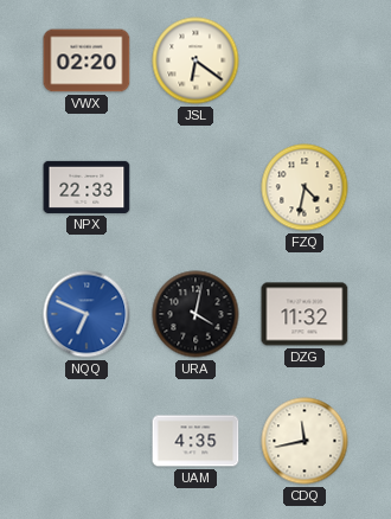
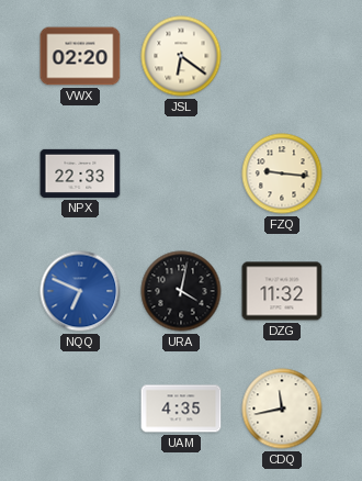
FZQ: 4:32 -> 9:16 (282, 174)
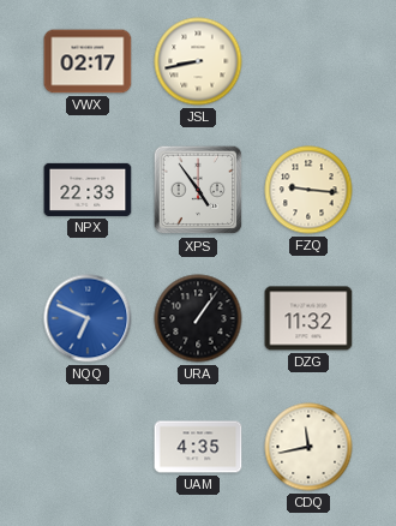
VWX: 02:20 -> 02:17 (88, 61)
JSL: 6:21 -> 8:43 (198, 61)
XPS: none -> 4:54 (198, 190)
URA: 4:02 -> 1:06 (198, 318)
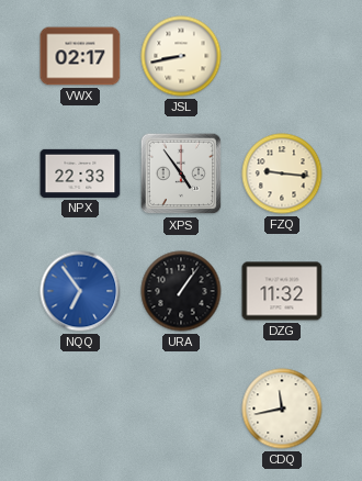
NQQ: 6:49 -> 6:54 (80, 291)
UAM: 4:35 -> none (198, 447)
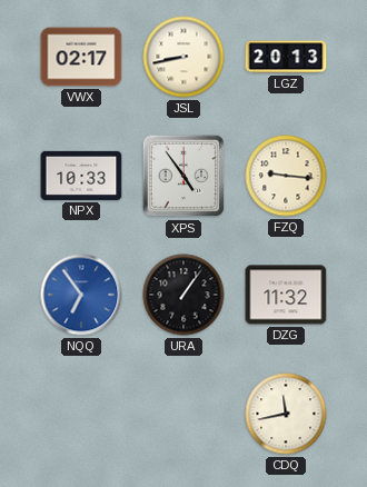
LGZ: none -> 20:13 (286, 57)
NPX: 22:33 -> 10:33 (81, 176)
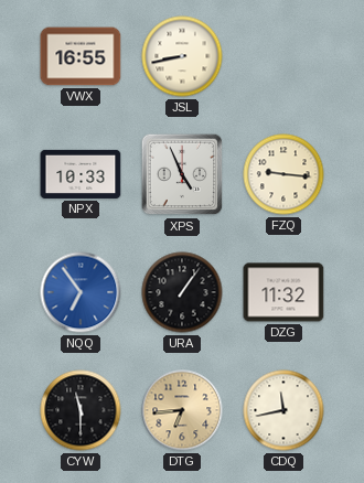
VWX: 02:17 -> 16:55 (81, 56)
LGZ: 20:13 -> none (286, 57)
XPS: 4:54 -> 4:56 (182, 174)
CYW: none -> 11:30 (81, 410)
DTG: none -> 6:44 (182, 410)
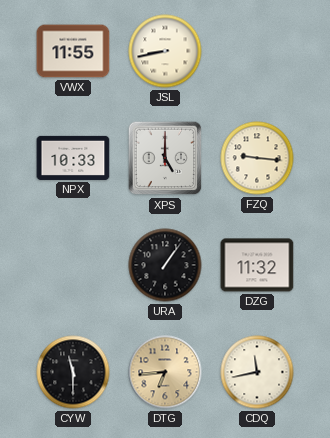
VWX: 16:55 -> 11:55 (73, 51)
XPS: 4:56 -> 5:00 (165, 158)
NQQ: 6:54 -> none (81, 292)
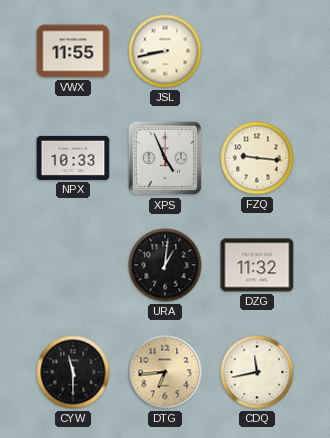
XPS: 5:00 -> 4:56 (165, 158)
URA: 1:06 -> 1:01 (165, 265)
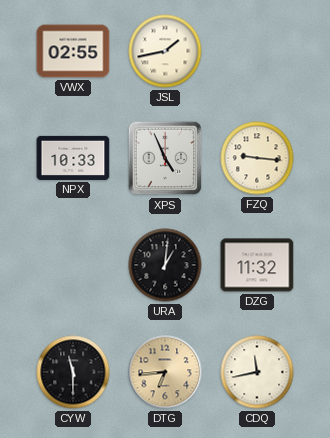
VWX: 11:55 -> 02:55 (73, 51)
JSL: 8:43 -> 1:43 (165, 51)
